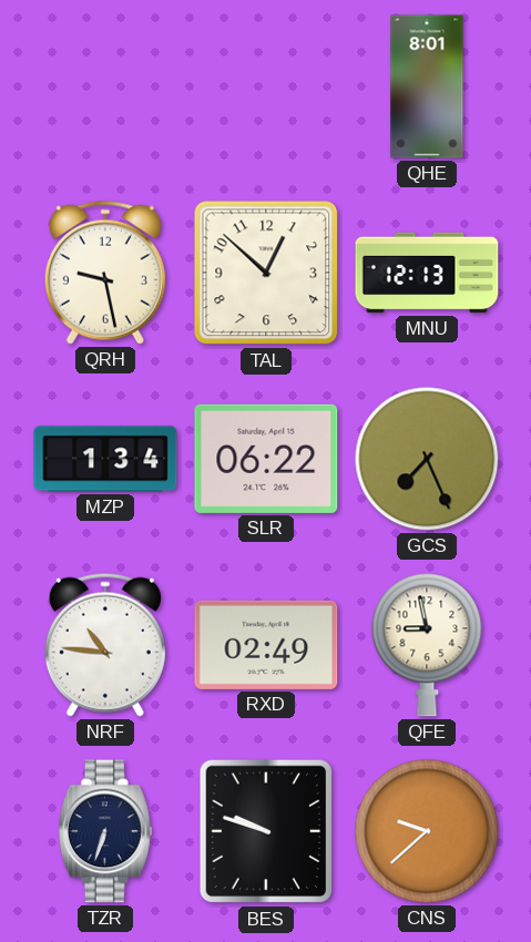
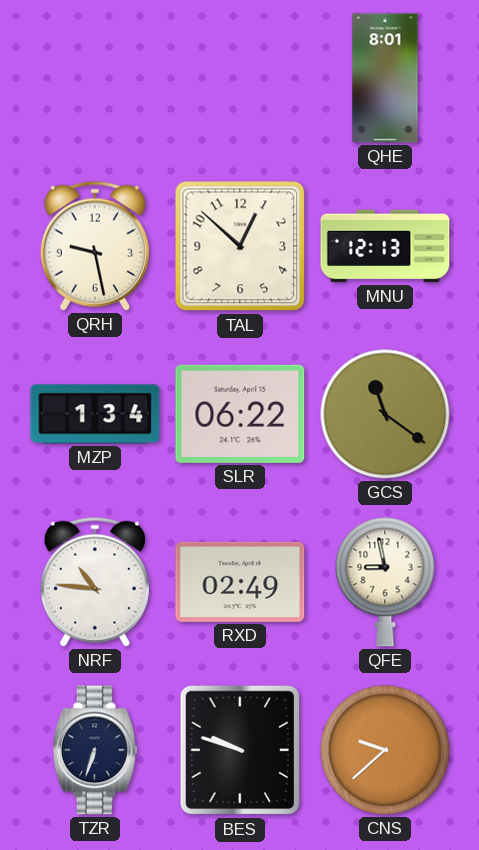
GCS: 7:26 -> 11:21 (385, 414)
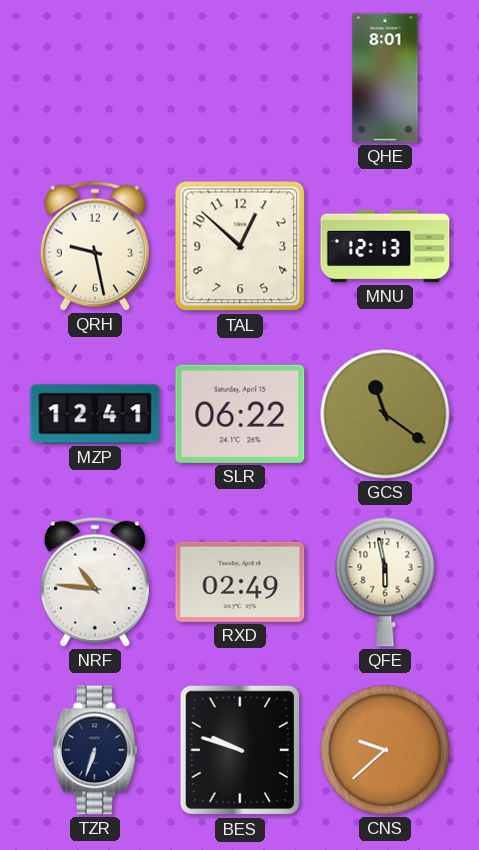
MZP: 1:34 -> 12:41 (95, 414)
QFE: 8:58 -> 5:58 (385, 582)
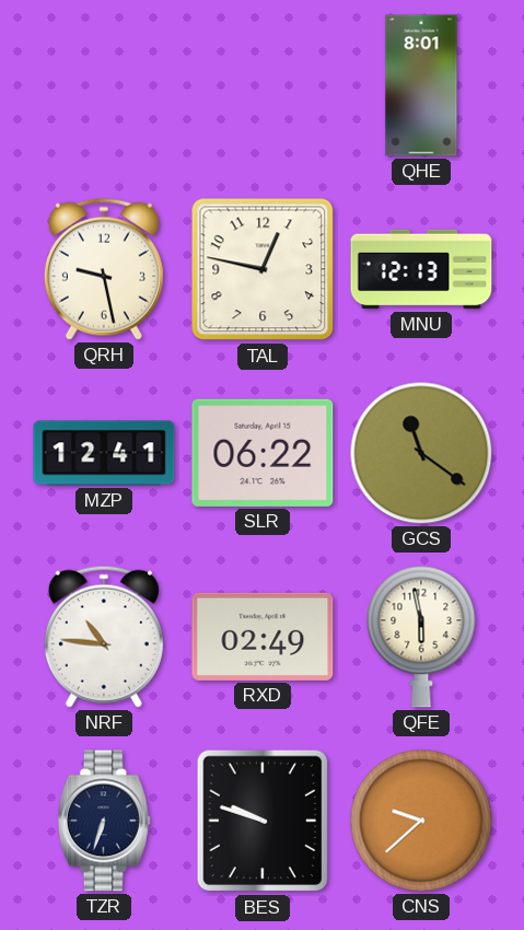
TAL: 12:52 -> 12:47 (263, 269)
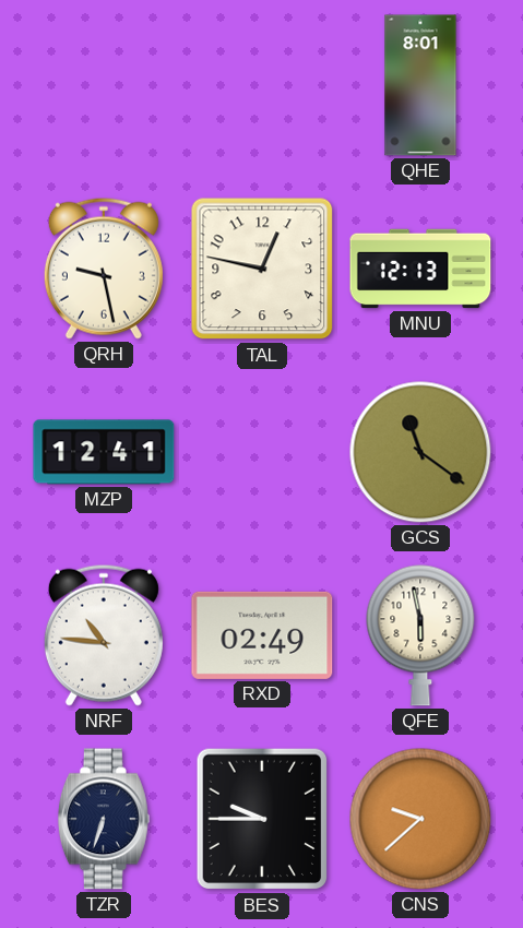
SLR: 06:22 -> none (263, 453)
BES: 9:48 -> 9:45 (262, 819)
